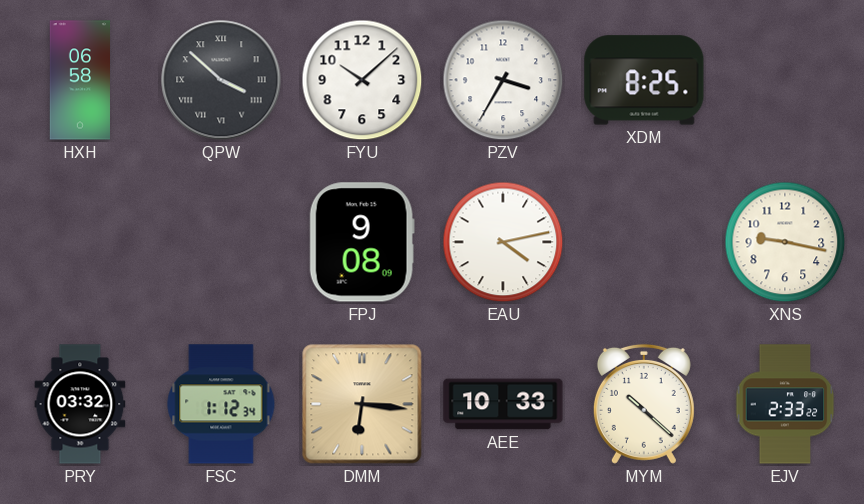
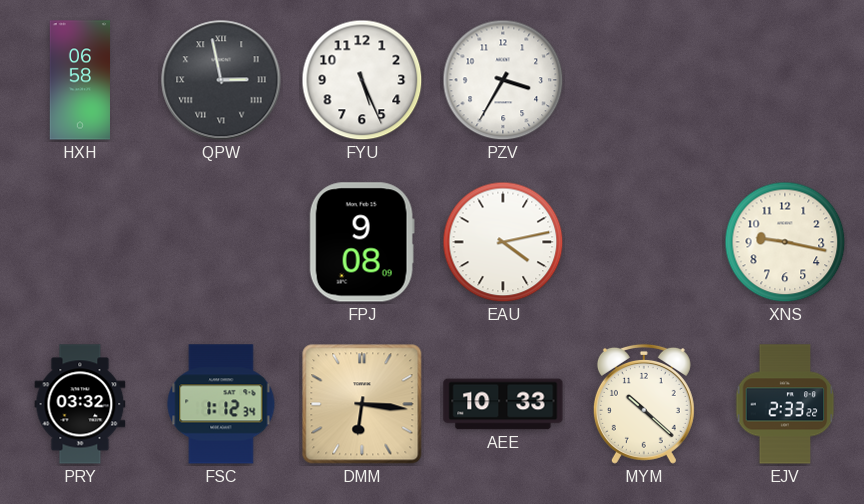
QPW: 3:52 -> 2:58 (221, 80)
FYU: 10:08 -> 5:26 (362, 80)
XDM: 8:25 -> none (644, 80)
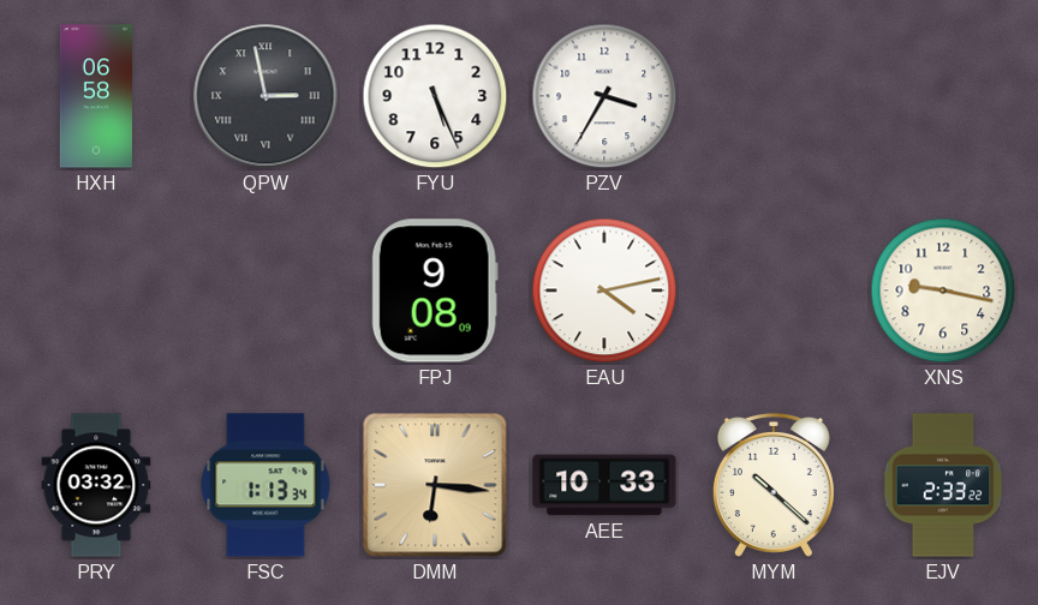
FSC: 1:12 -> 1:13 (266, 485)
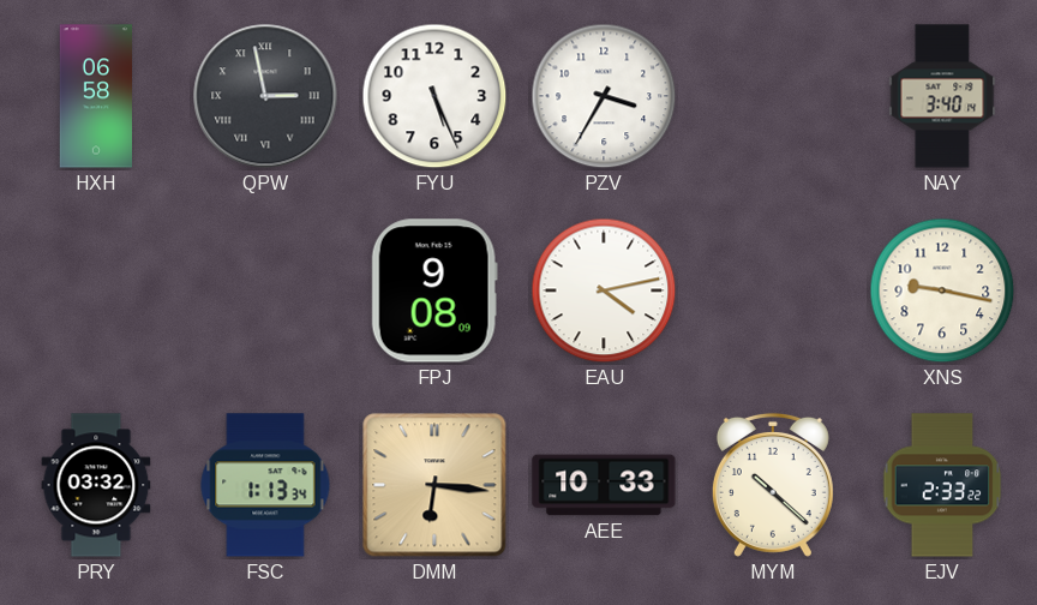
NAY: none -> 3:40 (942, 96)
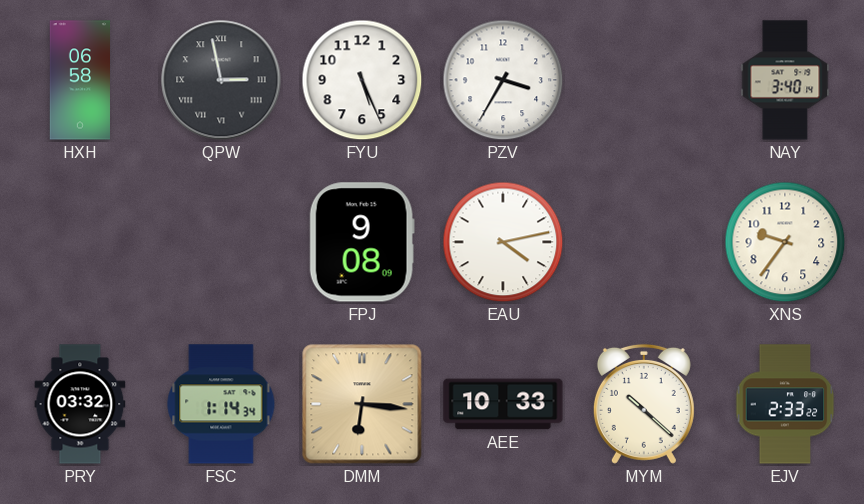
XNS: 9:17 -> 9:36 (785, 242)
FSC: 1:13 -> 1:14 (221, 404)
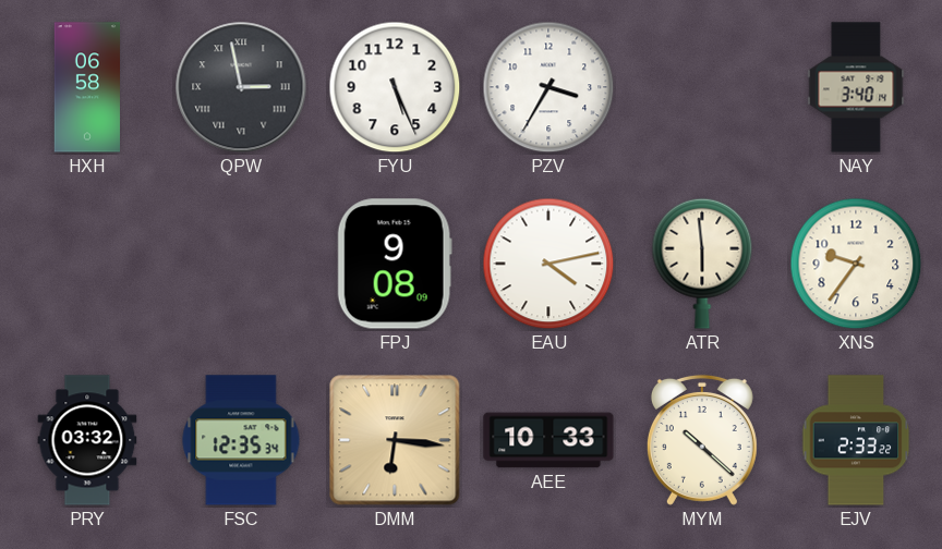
ATR: none -> 5:59 (702, 264)
FSC: 1:14 -> 12:35 (241, 440)
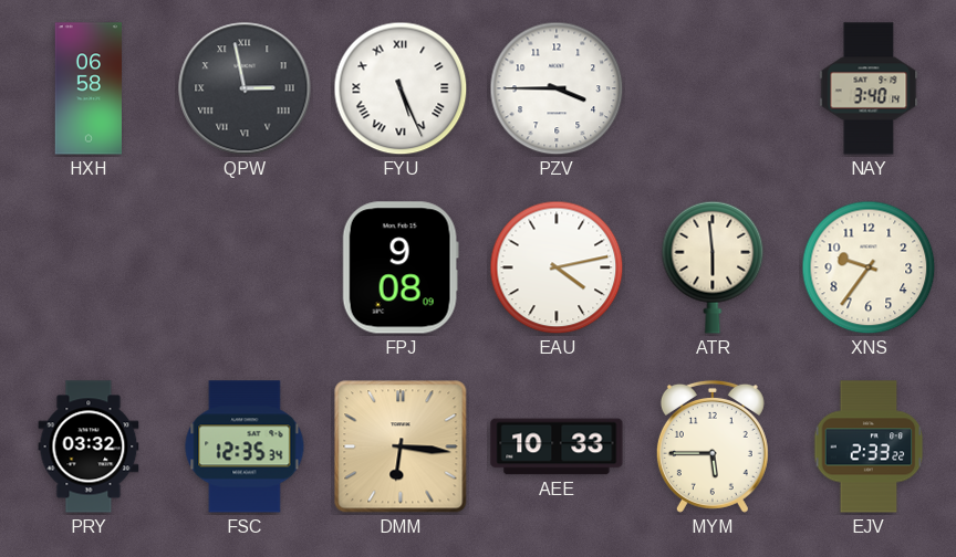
FYU numerals: Arabic -> Roman (401, 88)
PZV: 3:35 -> 3:45 (557, 88)
MYM: 10:22 -> 5:45 (713, 446)
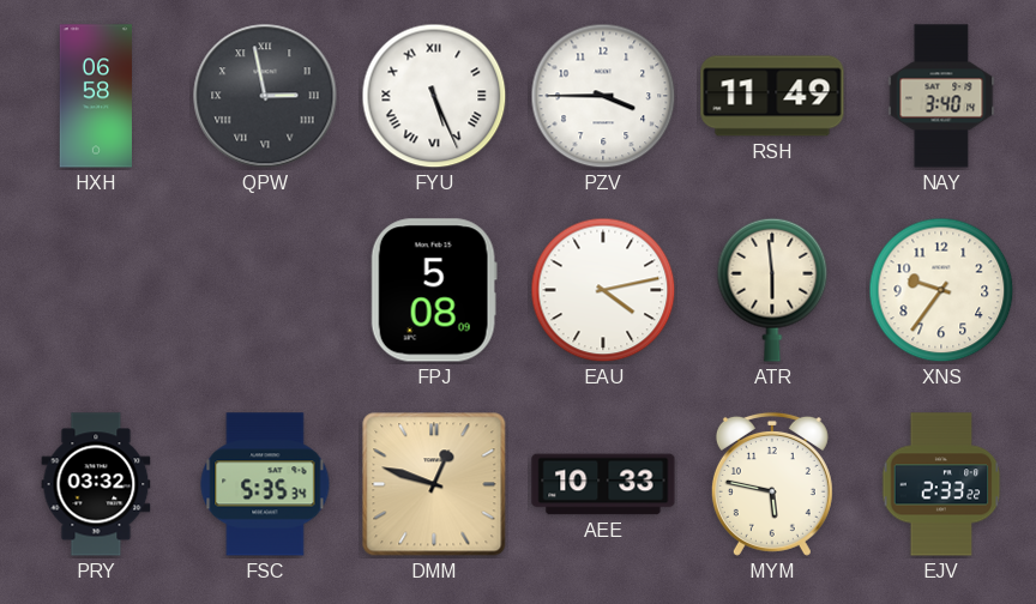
RSH: none -> 11:49 (772, 96)
FPJ: 9:08 -> 5:08 (434, 290)
FSC: 12:35 -> 5:35 (265, 484)
DMM: 6:16 -> 12:48 (434, 484)
MYM: 5:45 -> 5:47 (772, 484)
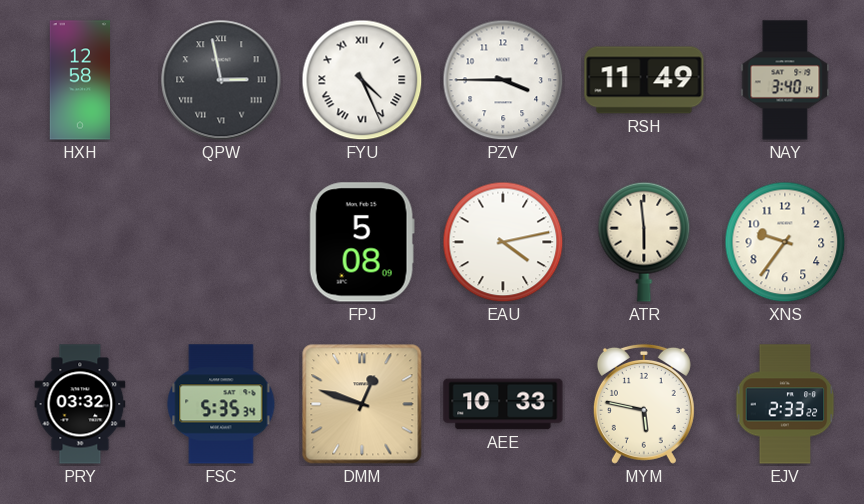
HXH: 06:58 -> 12:58 (79, 80)
FYU: 5:26 -> 4:26 (362, 80)
